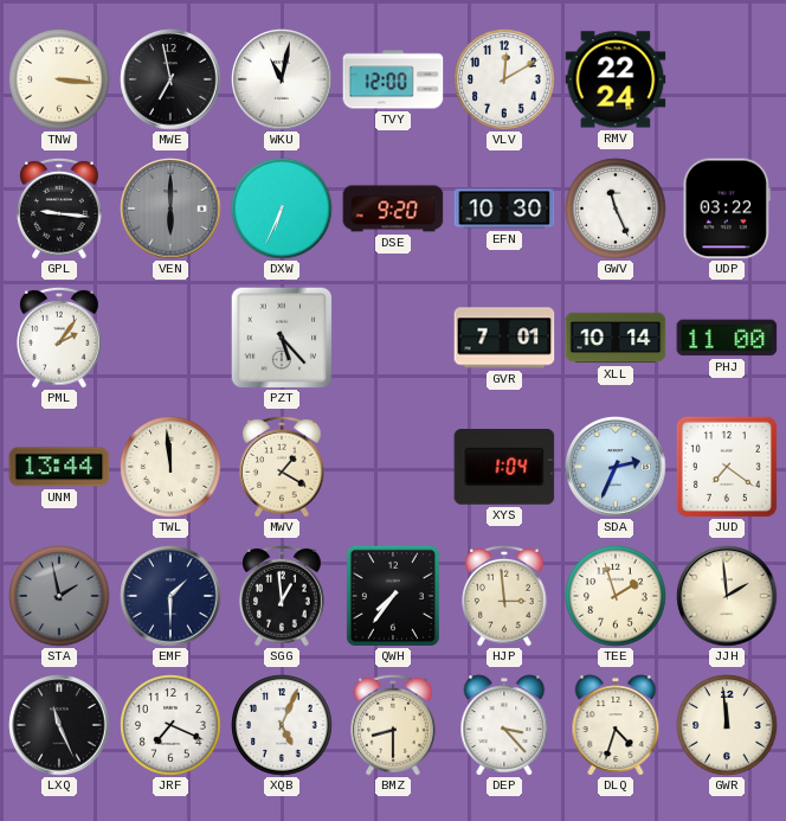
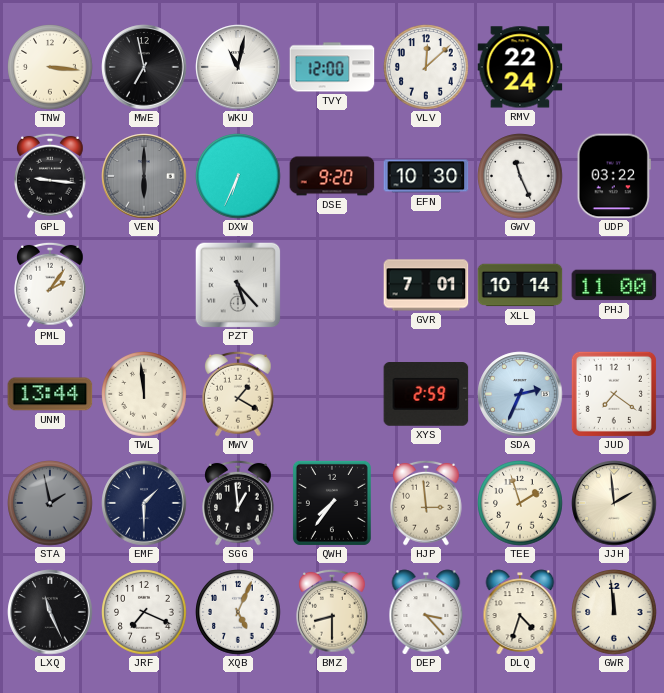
VLV: 12:10 -> 12:08 (426, 67)
XYS: 1:04 -> 2:59 (426, 395)
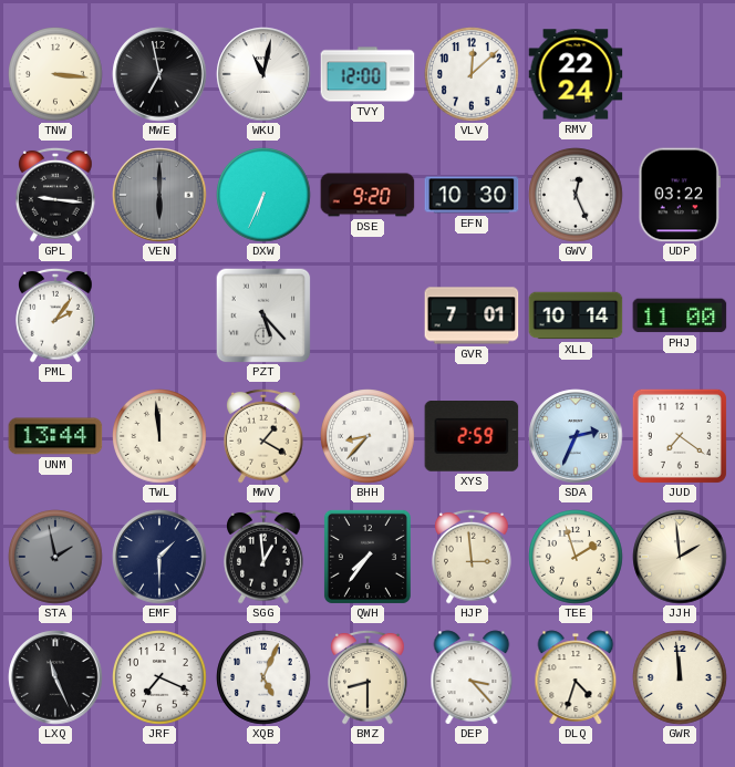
GWV: 11:26 -> 12:26 (576, 195)
BHH: none -> 8:37 (367, 436)
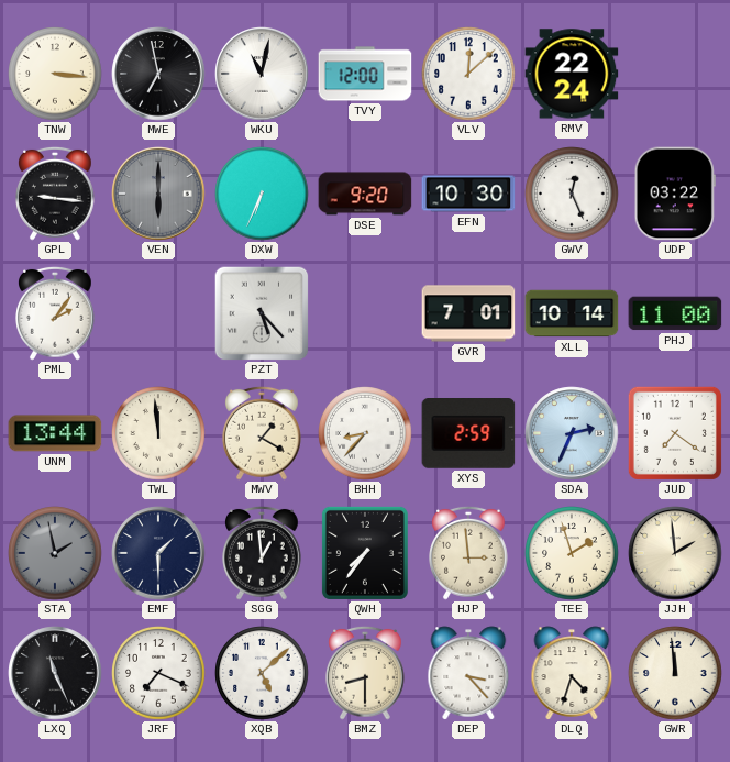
XQB: 5:04 -> 5:08 (262, 673)
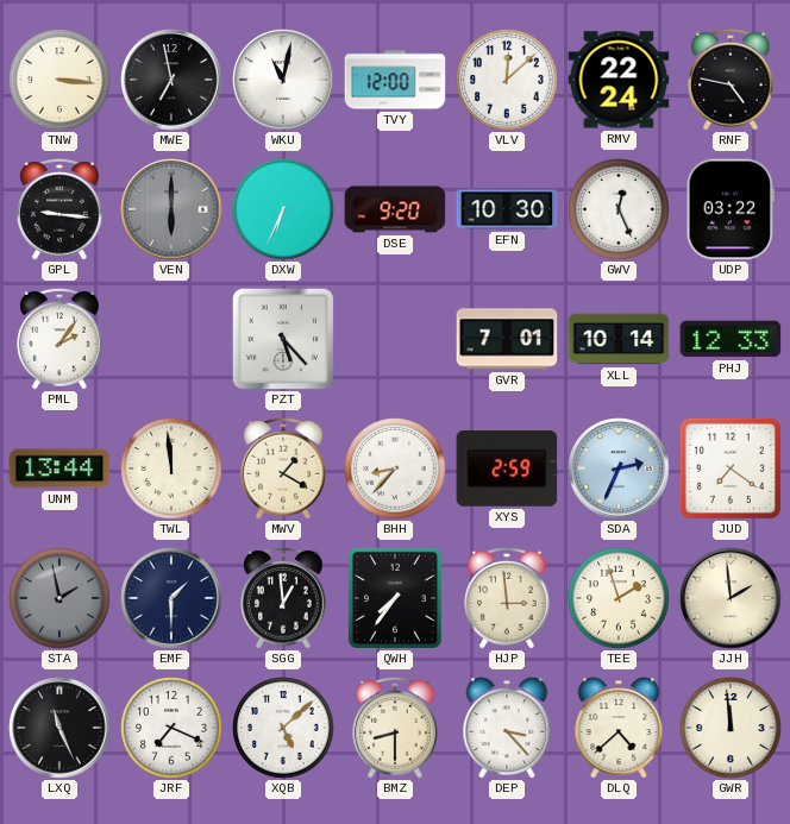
RNF: none -> 4:47 (731, 80)
PHJ: 11:00 -> 12:33 (731, 339)
DLQ: 4:33 -> 4:38 (619, 728)
